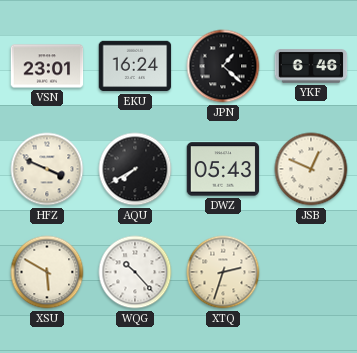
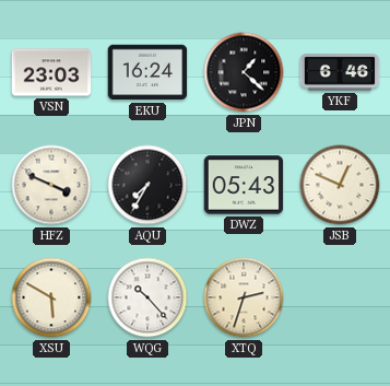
VSN: 23:01 -> 23:03 (51, 72)
AQU: 7:40 -> 7:35 (147, 185)
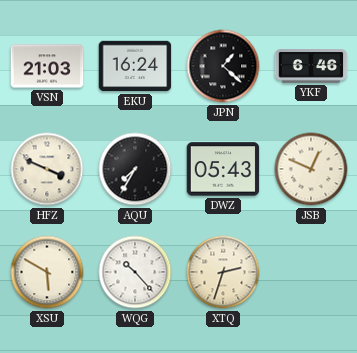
VSN: 23:03 -> 21:03 (47, 66)
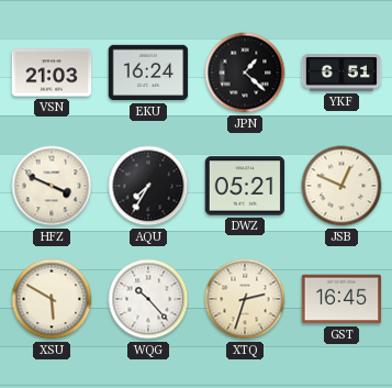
YKF: 6:46 -> 6:51 (341, 73)
DWZ: 05:43 -> 05:21 (245, 186)
GST: none -> 16:45 (341, 299)
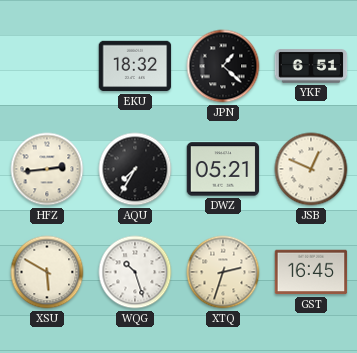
VSN: 21:03 -> none (52, 73)
EKU: 16:24 -> 18:32 (135, 66)
HFZ: 3:49 -> 2:44 (47, 169)
WQG: 10:23 -> 10:27 (135, 272)
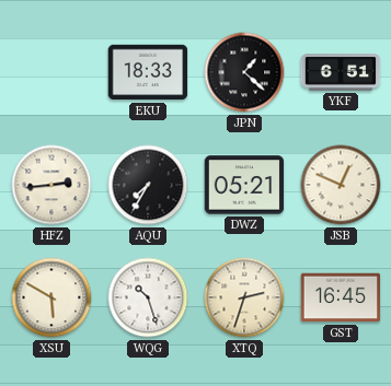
EKU: 18:32 -> 18:33 (148, 72)
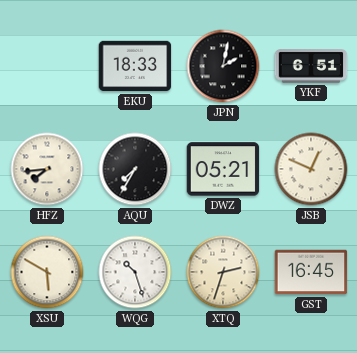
JPN: 1:22 -> 2:02 (223, 66)
HFZ: 2:44 -> 7:44 (47, 169)
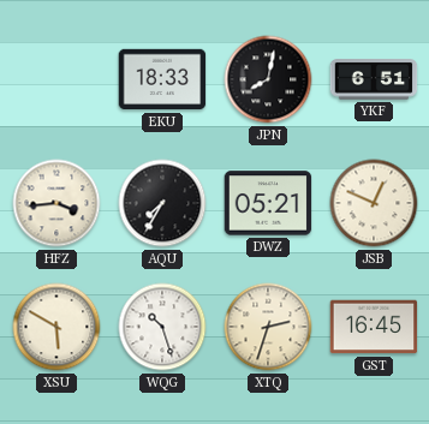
JPN: 2:02 -> 8:02 (268, 79)
HFZ: 7:44 -> 3:44 (56, 203)
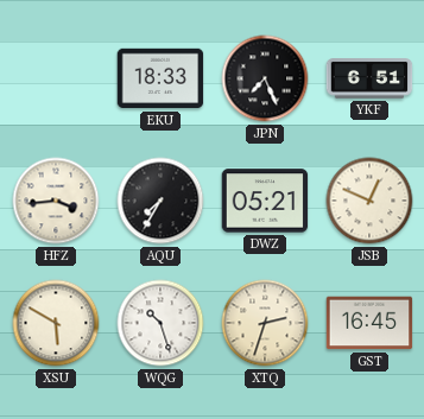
JPN: 8:02 -> 7:26 (265, 78)
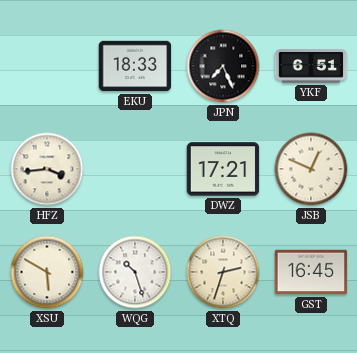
AQU: 7:35 -> none (160, 201)
DWZ: 05:21 -> 17:21 (223, 169)
